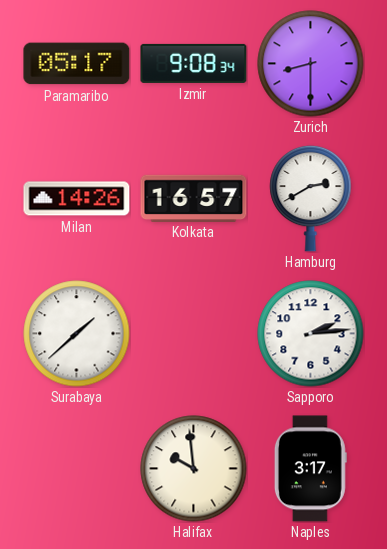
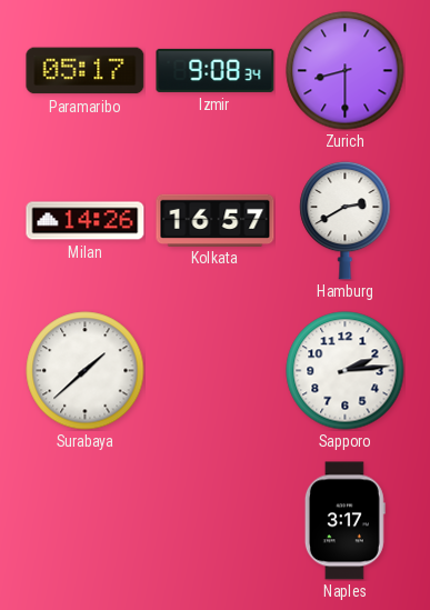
Halifax: 9:59 -> none (194, 469)
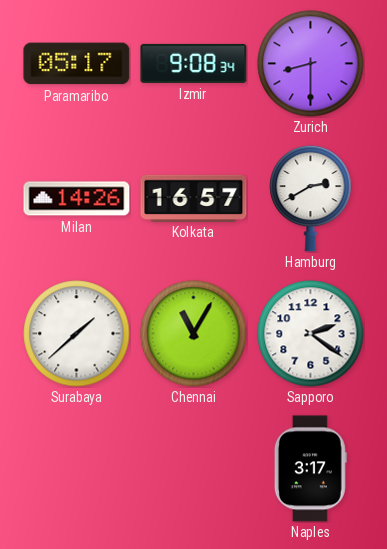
Chennai: none -> 11:05 (194, 334)
Sapporo: 2:14 -> 2:21 (311, 334)
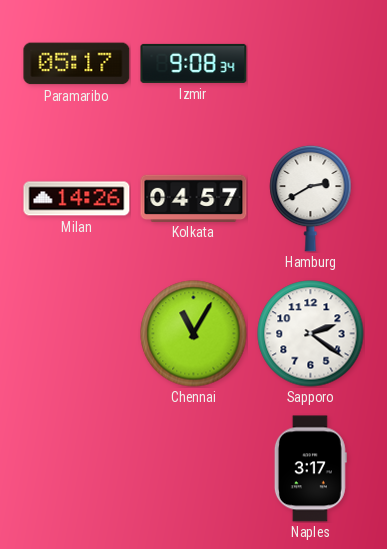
Zurich: 8:30 -> none (311, 64)
Kolkata: 16:57 -> 04:57 (194, 198)
Surabaya: 1:38 -> none (77, 334)
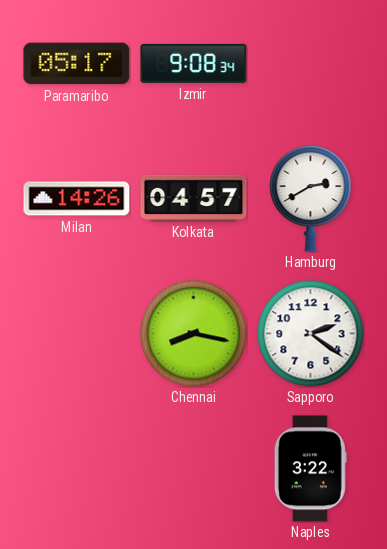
Chennai: 11:05 -> 8:17 (194, 334)
Naples: 3:17 -> 3:22 (310, 469)
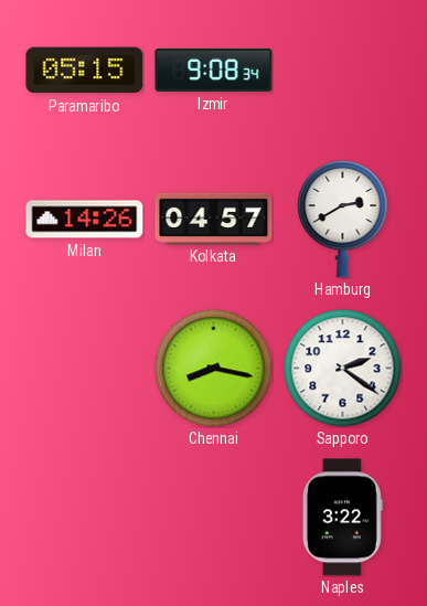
Paramaribo: 05:17 -> 05:15 (85, 71)
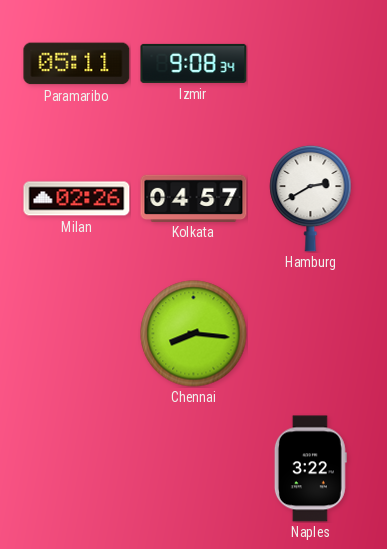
Paramaribo: 05:15 -> 05:11 (77, 64)
Milan: 14:26 -> 02:26 (77, 199)
Chennai: 8:17 -> 8:16 (194, 334)
Sapporo: 2:21 -> none (343, 369)
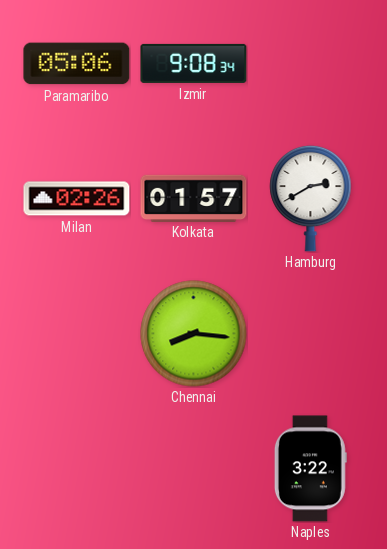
Paramaribo: 05:11 -> 05:06 (77, 64)
Kolkata: 04:57 -> 01:57 (194, 198)
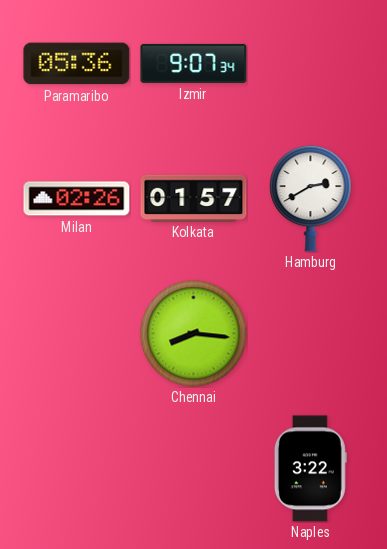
Paramaribo: 05:06 -> 05:36 (77, 64)
Izmir: 9:08 -> 9:07 (194, 63)
